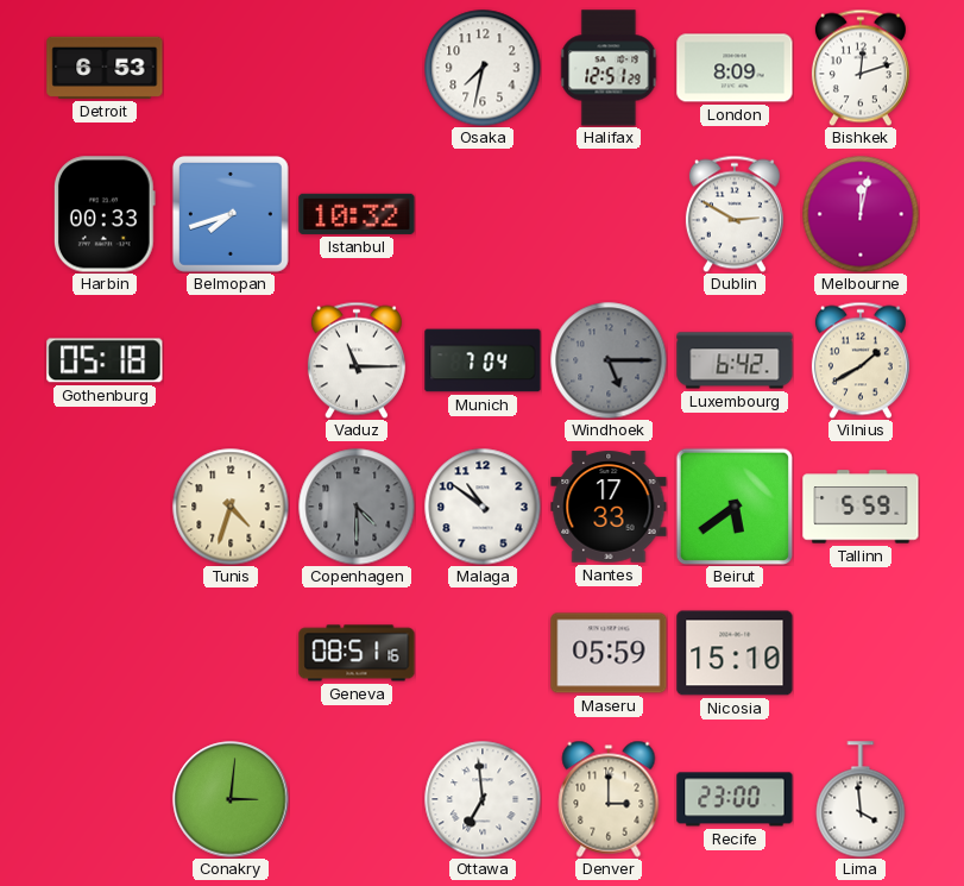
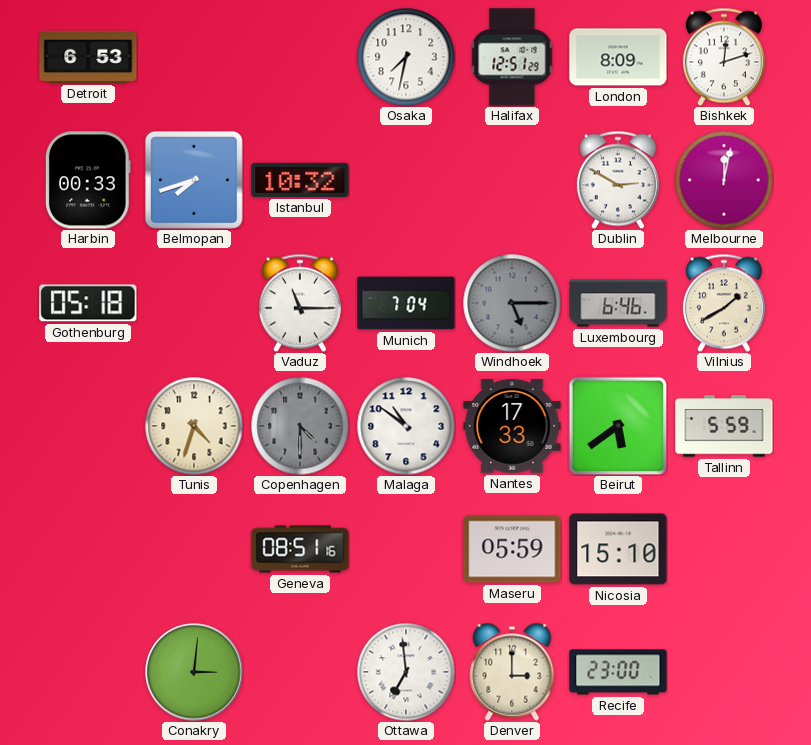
Luxembourg: 6:42 -> 6:46 (618, 303)
Lima: 3:59 -> none (861, 799)
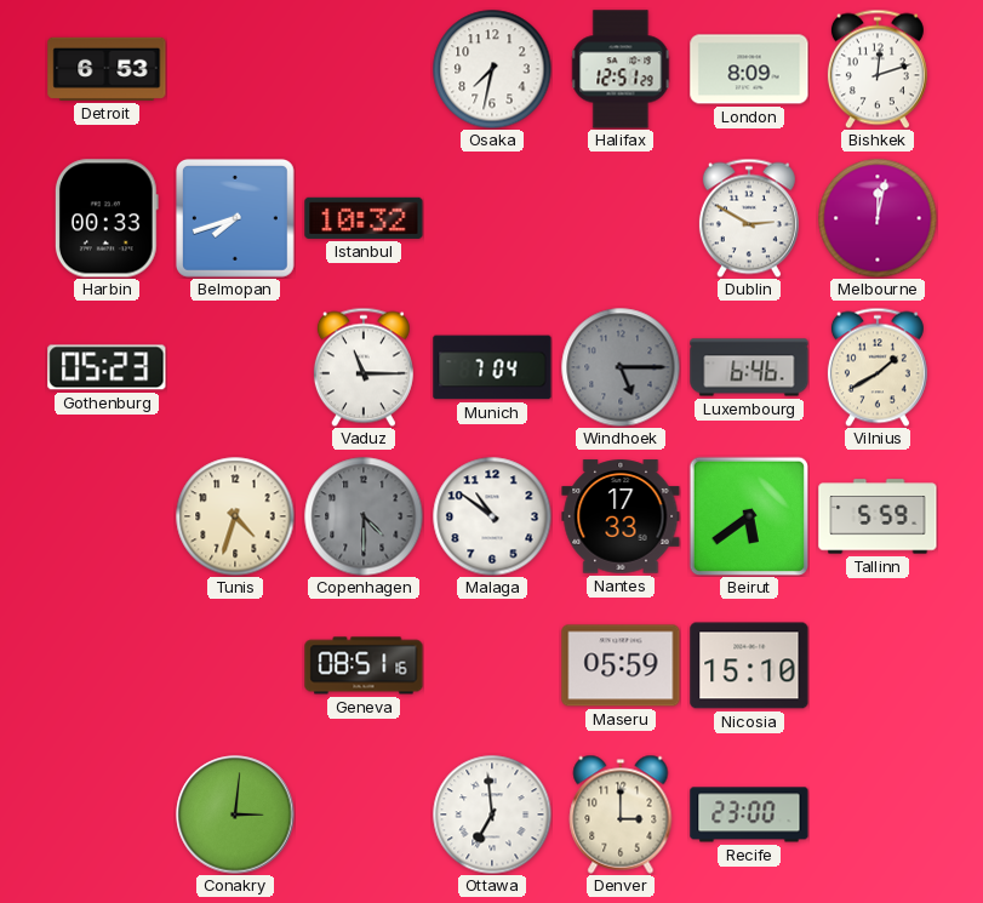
Gothenburg: 05:18 -> 05:23 (107, 367)
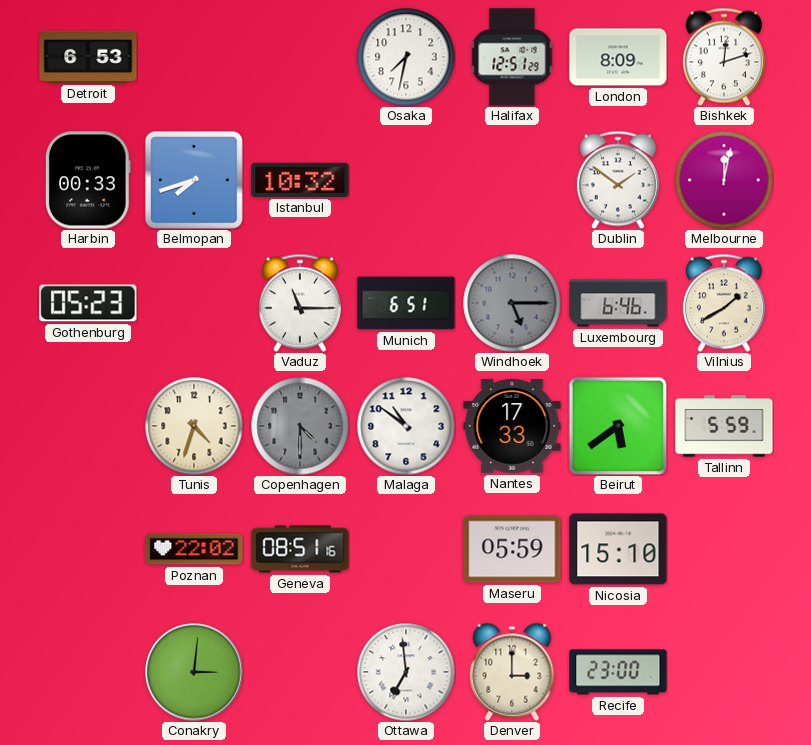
Dublin: 2:50 -> 1:51 (618, 180)
Munich: 7:04 -> 6:51 (406, 303)
Poznan: none -> 22:02 (194, 549)
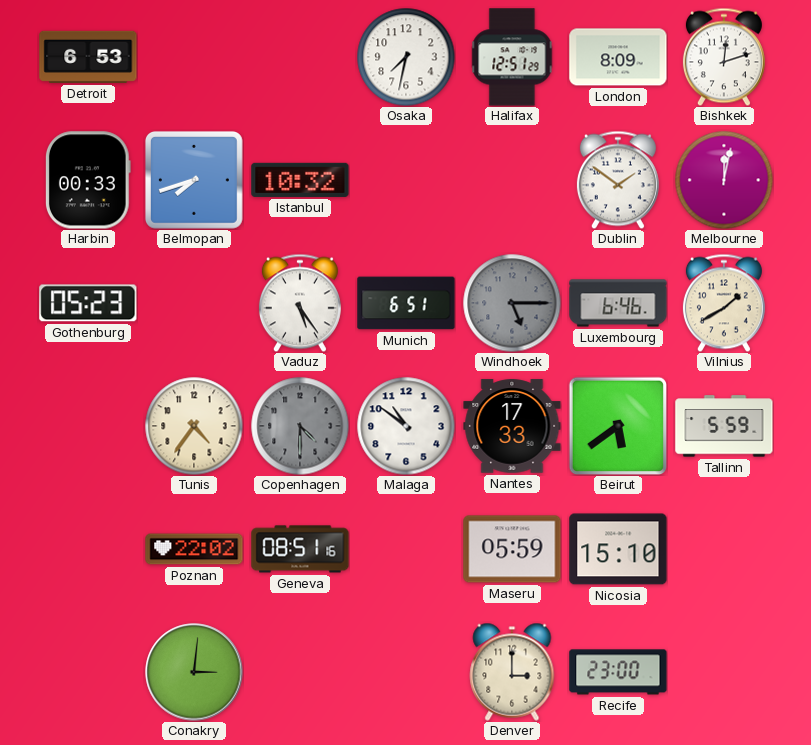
Vaduz: 11:15 -> 5:24 (300, 303)
Tunis: 4:33 -> 4:36 (194, 426)
Ottawa: 6:59 -> none (406, 672)
